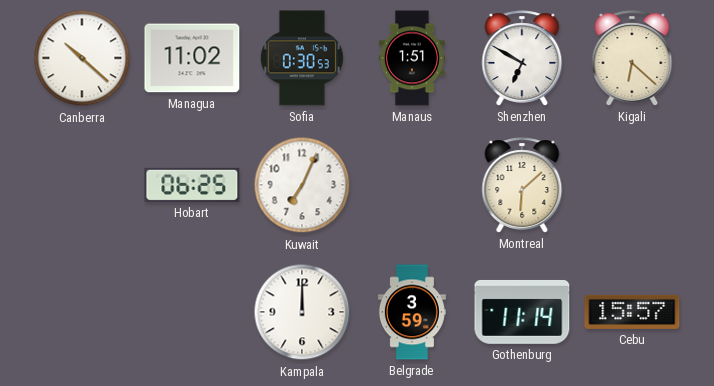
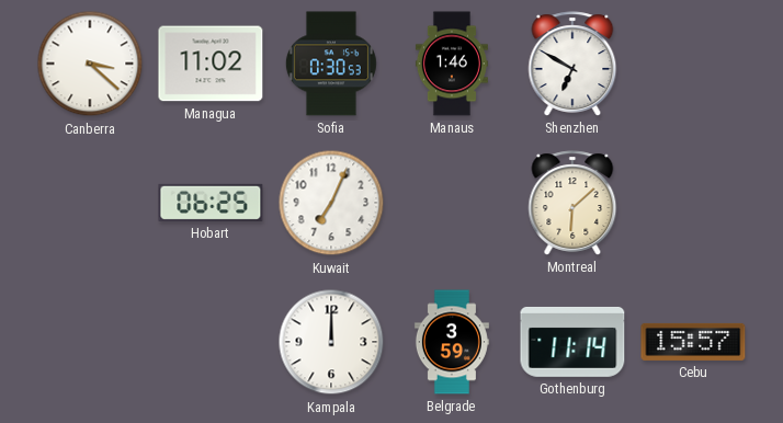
Canberra: 10:22 -> 3:22 (90, 64)
Manaus: 1:51 -> 1:46 (452, 64)
Kigali: 6:22 -> none (632, 58)
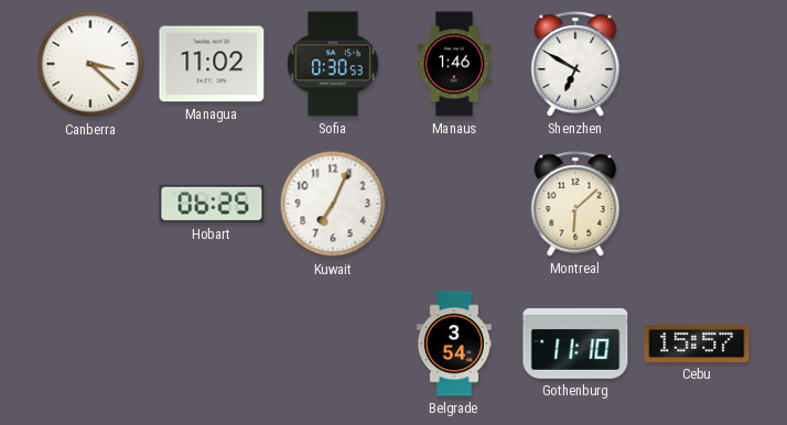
Kampala: 12:00 -> none (331, 342)
Belgrade: 3:59 -> 3:54 (454, 344)
Gothenburg: 11:14 -> 11:10 (575, 344)
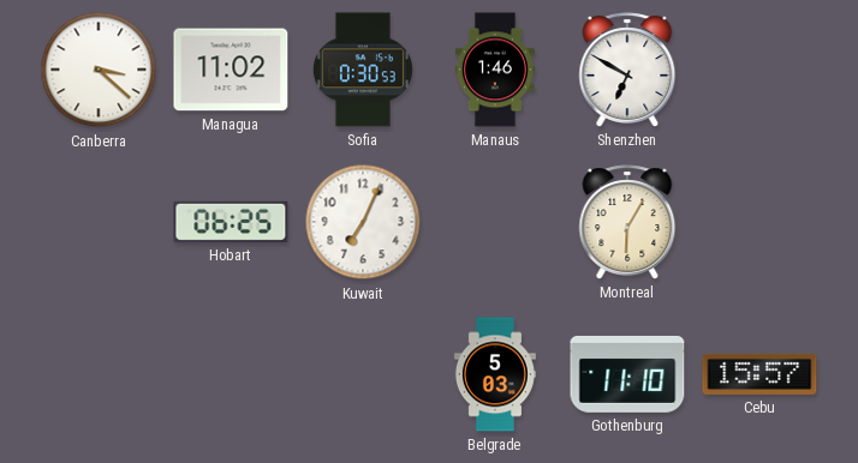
Montreal: 6:08 -> 6:05 (627, 222)
Belgrade: 3:54 -> 5:03 (495, 374)
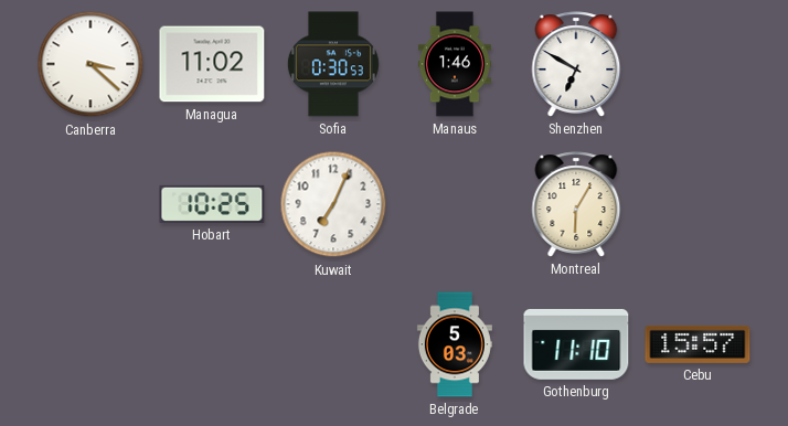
Hobart: 06:25 -> 10:25 (212, 204)
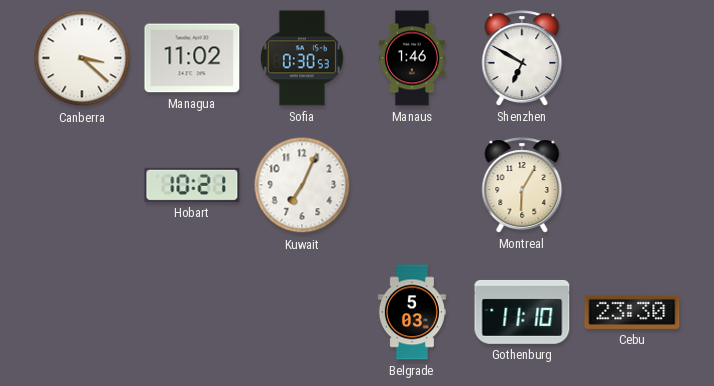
Hobart: 10:25 -> 10:21 (192, 185)
Cebu: 15:57 -> 23:30 (632, 312)
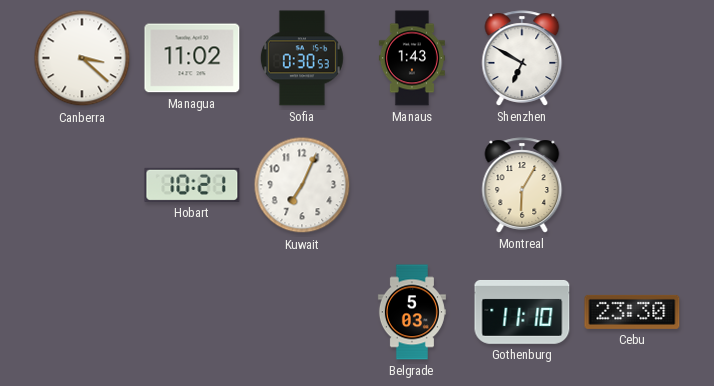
Manaus: 1:46 -> 1:43 (412, 58)
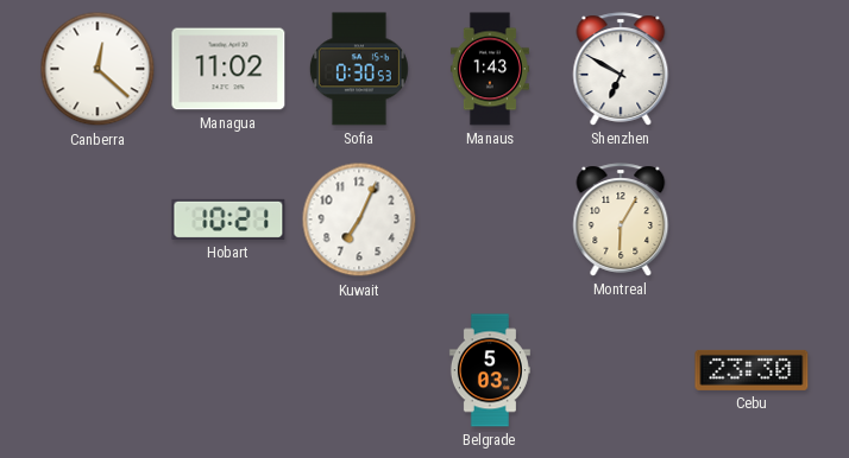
Canberra: 3:22 -> 12:22 (98, 69)
Gothenburg: 11:10 -> none (522, 312)
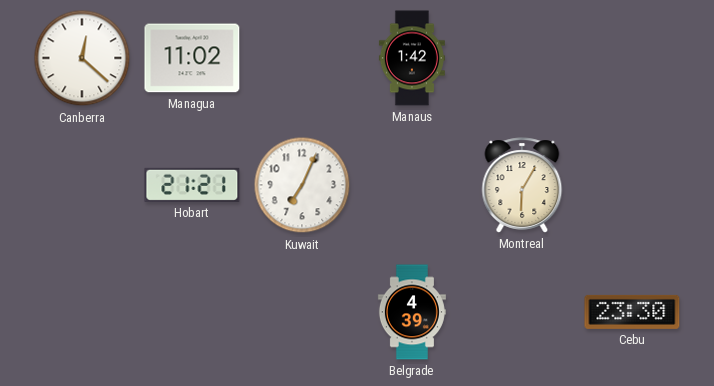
Sofia: 0:30 -> none (359, 69)
Manaus: 1:43 -> 1:42 (412, 58)
Shenzhen: 6:50 -> none (621, 69)
Hobart: 10:21 -> 21:21 (192, 185)
Belgrade: 5:03 -> 4:39 (412, 312)
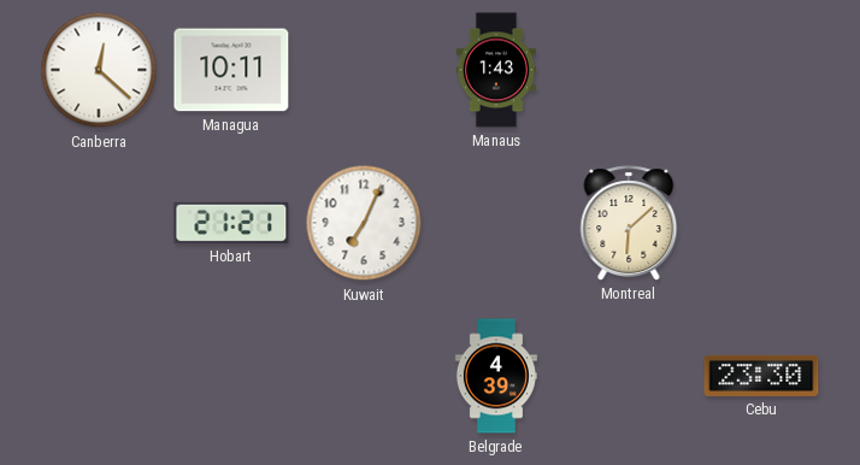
Managua: 11:02 -> 10:11 (231, 70)
Manaus: 1:42 -> 1:43 (496, 70)
Montreal: 6:05 -> 6:08 (629, 223)
